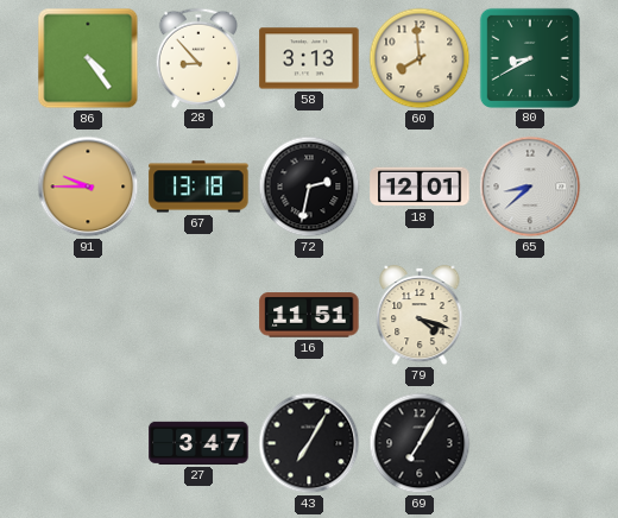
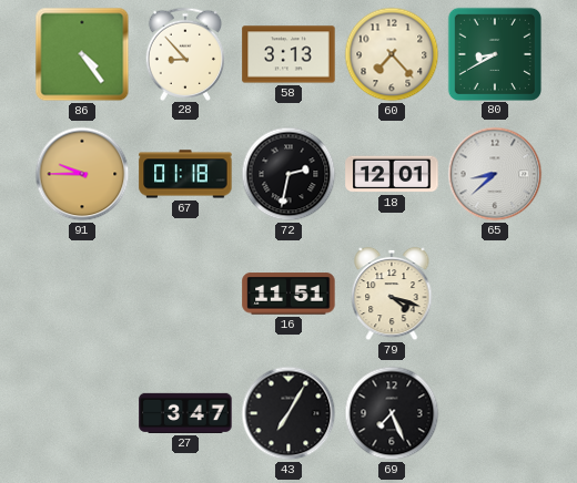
60: 7:59 -> 7:23 (392, 54)
67: 13:18 -> 01:18 (185, 174)
69: 7:05 -> 7:26 (392, 413)
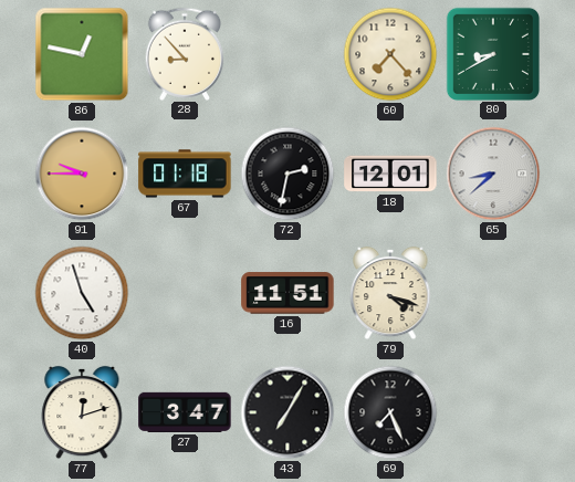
86: 4:24 -> 12:47 (82, 54)
58: 3:13 -> none (288, 54)
40: none -> 4:57 (82, 293)
77: none -> 12:12 (82, 412)
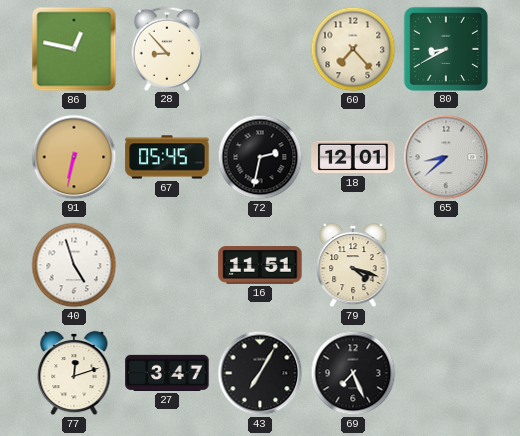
91: 9:45 -> 6:32 (74, 157)
67: 01:18 -> 05:45 (167, 157)
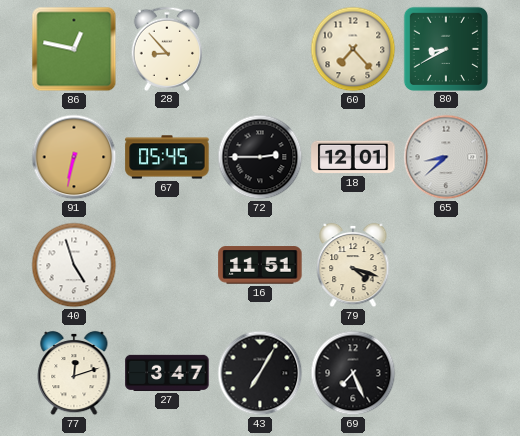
72: 2:32 -> 2:45 (260, 157)
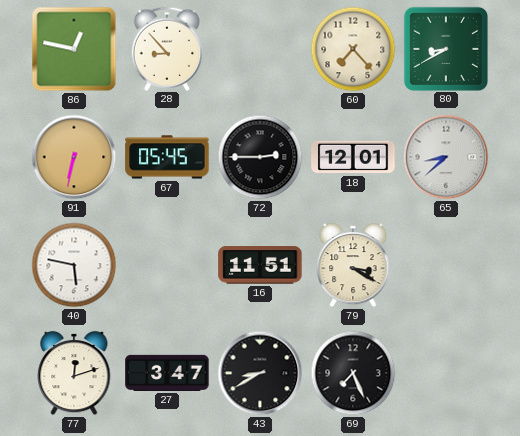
40: 4:57 -> 5:47 (74, 265)
79: 4:18 -> 3:20 (353, 265)
43: 7:05 -> 8:40 (260, 373)
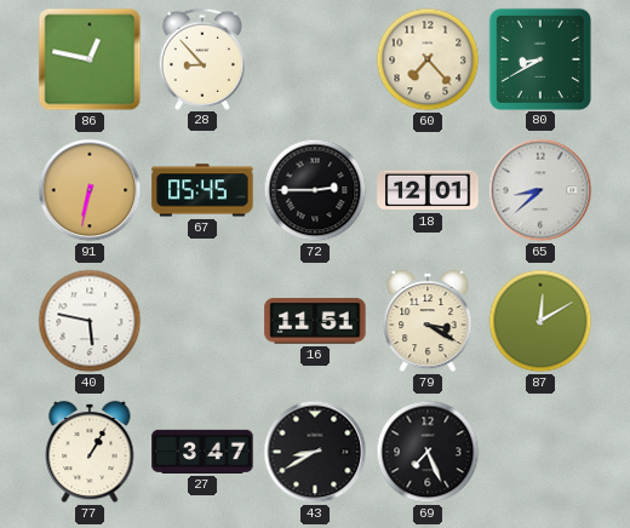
87: none -> 12:10 (540, 321)
77: 12:12 -> 1:05 (90, 452)
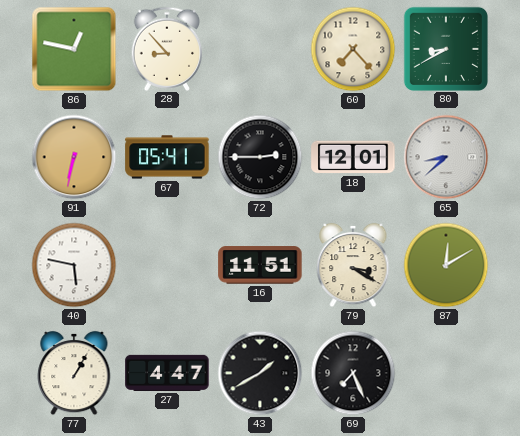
67: 05:45 -> 05:41 (167, 157)
27: 3:47 -> 4:47 (167, 373)
43: 8:40 -> 1:40 (260, 373)
